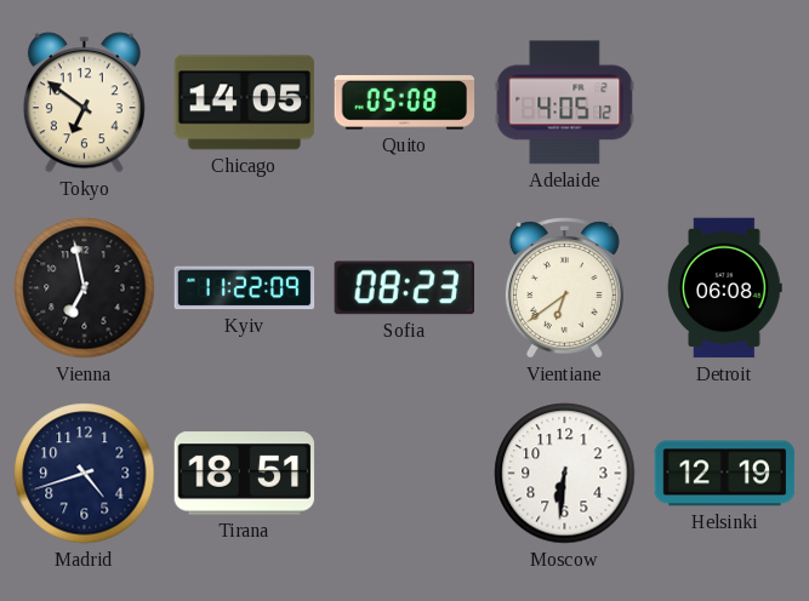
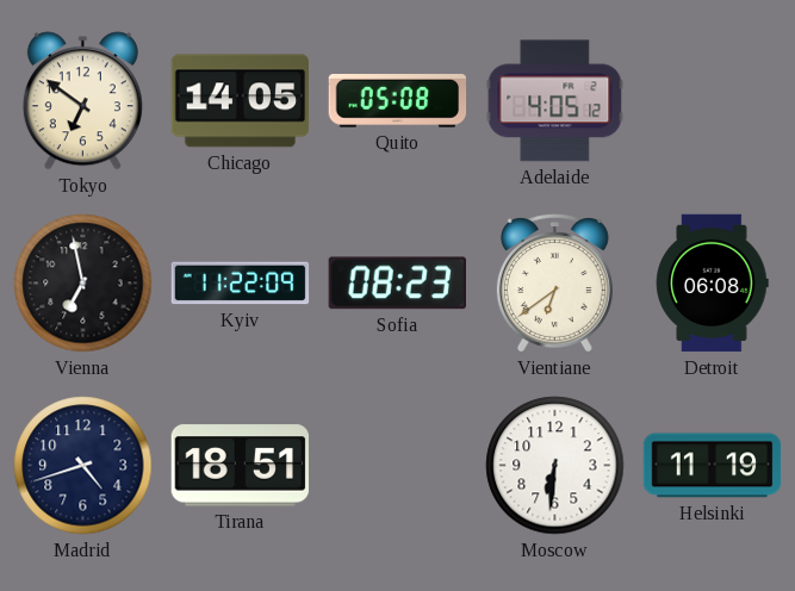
Helsinki: 12:19 -> 11:19 (713, 466)
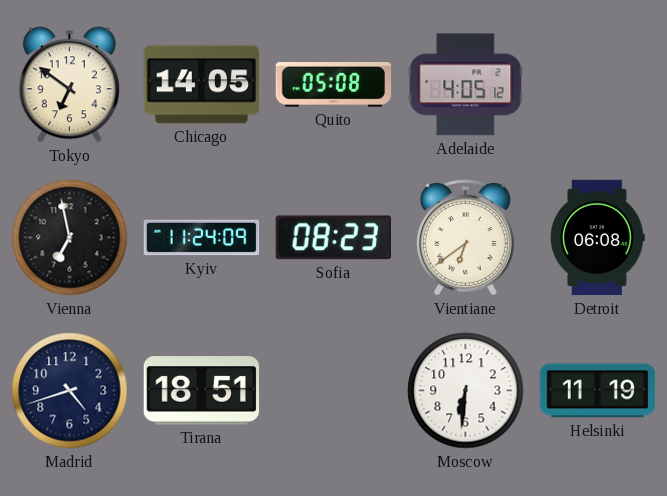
Kyiv: 11:22 -> 11:24 (202, 238)
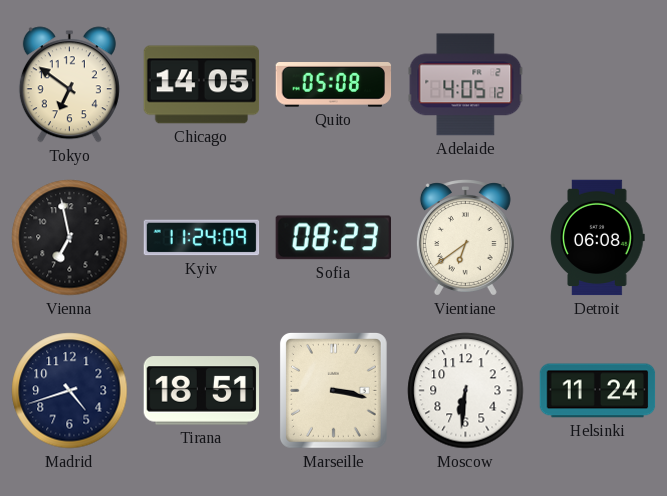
Marseille: none -> 3:17 (333, 390)
Helsinki: 11:19 -> 11:24 (598, 391)
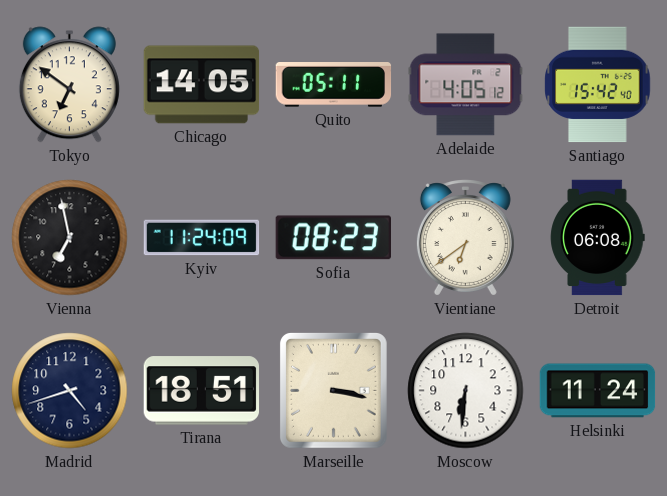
Quito: 05:08 -> 05:11 (334, 85)
Santiago: none -> 15:42 (598, 85)
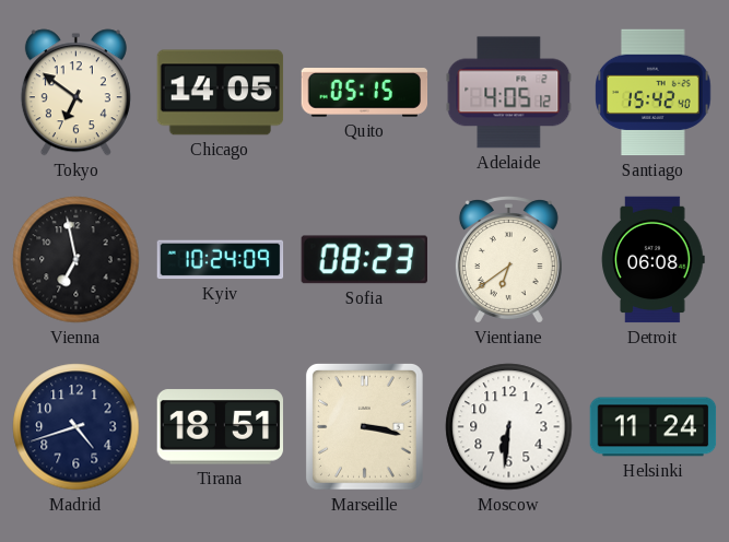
Quito: 05:11 -> 05:15 (365, 93)
Kyiv: 11:24 -> 10:24 (221, 260)
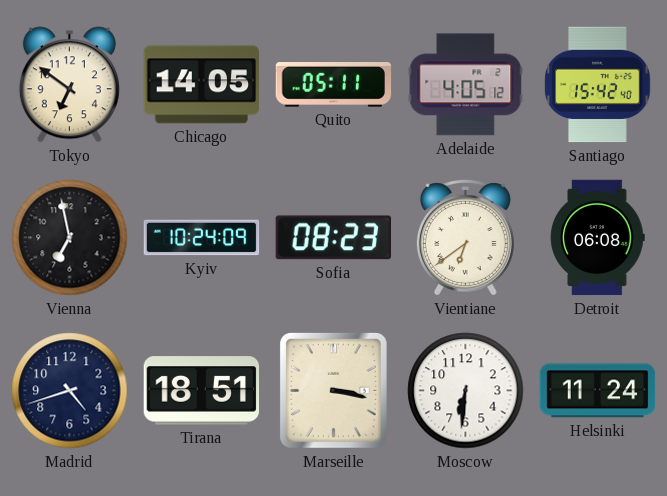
Quito: 05:15 -> 05:11 (334, 85)
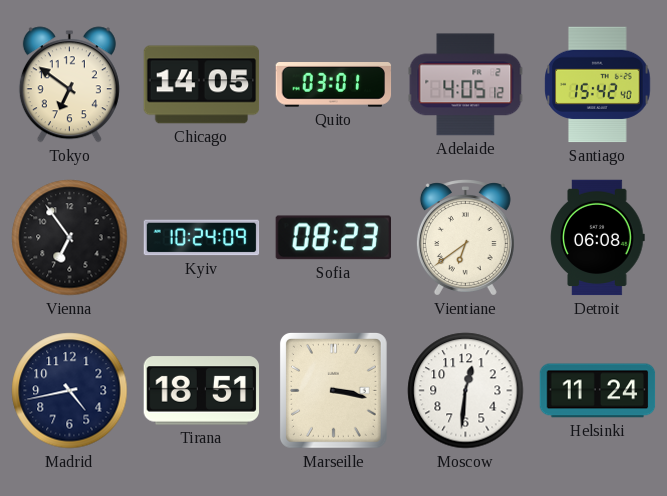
Quito: 05:11 -> 03:01 (334, 85)
Vienna: 6:58 -> 6:54 (70, 238)
Madrid: 4:42 -> 4:43 (70, 391)
Moscow: 6:31 -> 12:31 (466, 391)
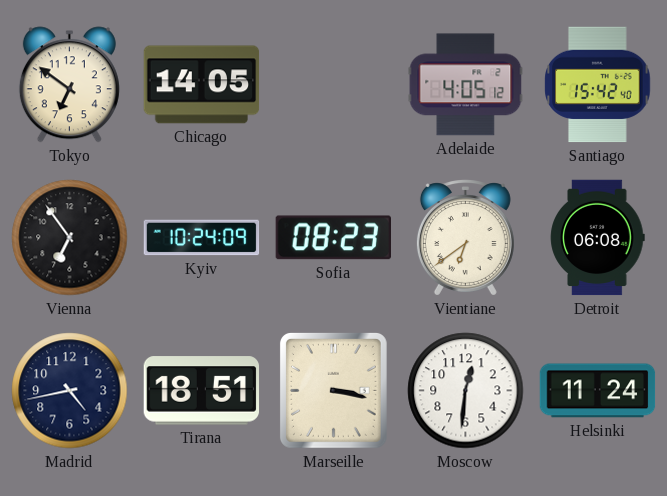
Quito: 03:01 -> none (334, 85)
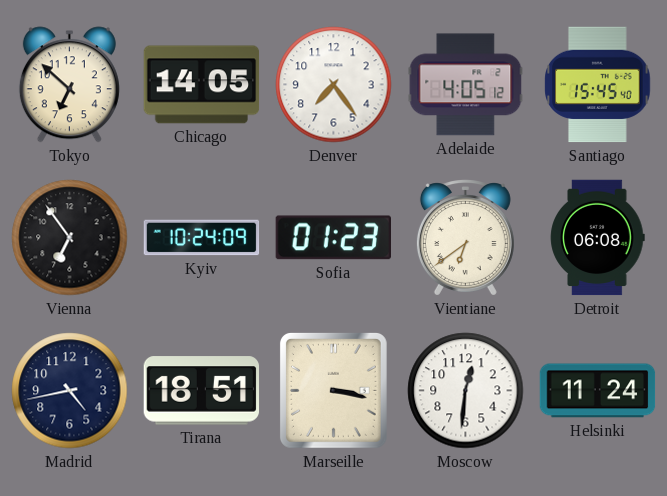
Tokyo: 6:51 -> 6:52 (69, 85)
Denver: none -> 7:24 (334, 85)
Santiago: 15:42 -> 15:45 (598, 85)
Sofia: 08:23 -> 01:23 (333, 238)
